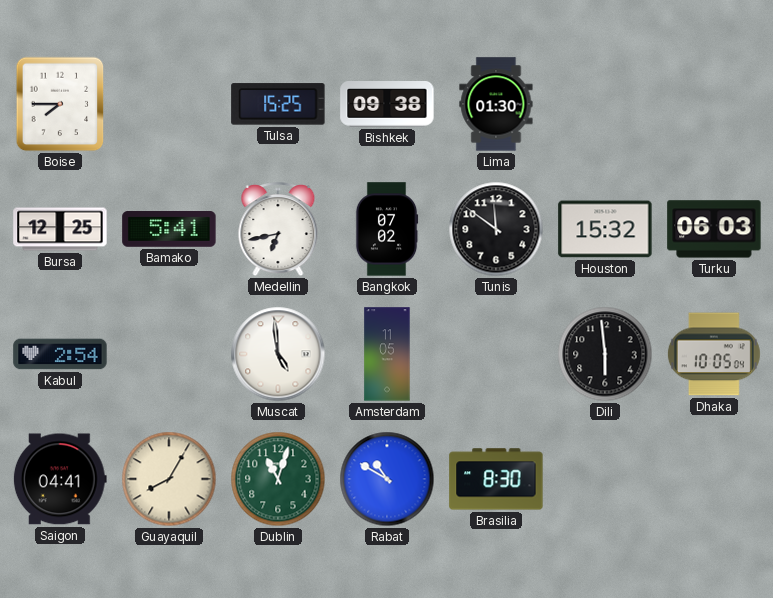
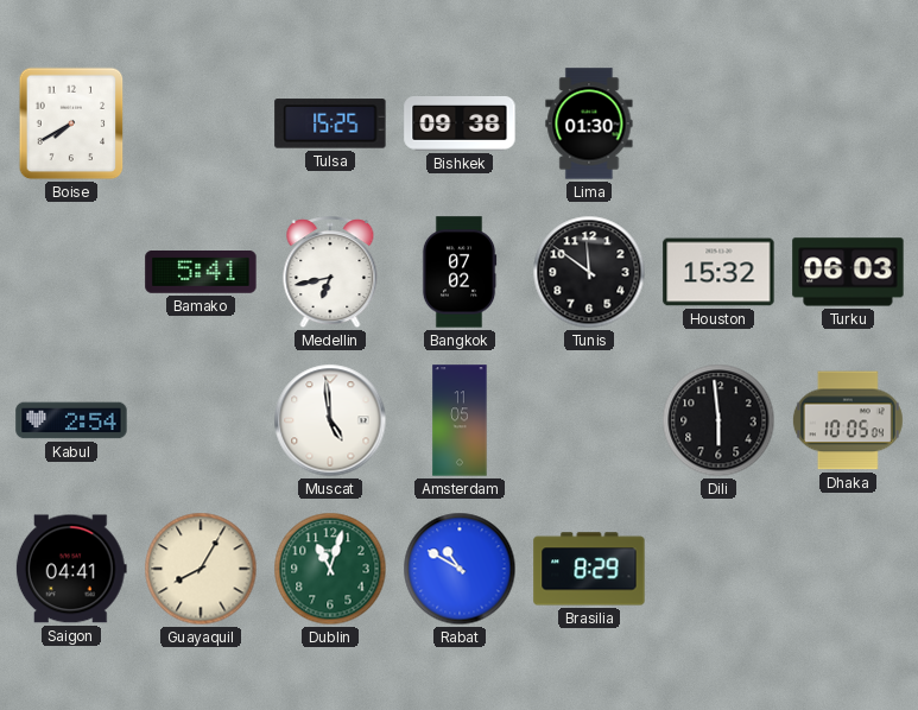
Boise: 7:45 -> 7:40 (71, 123)
Bursa: 12:25 -> none (60, 229)
Brasilia: 8:30 -> 8:29 (589, 569)
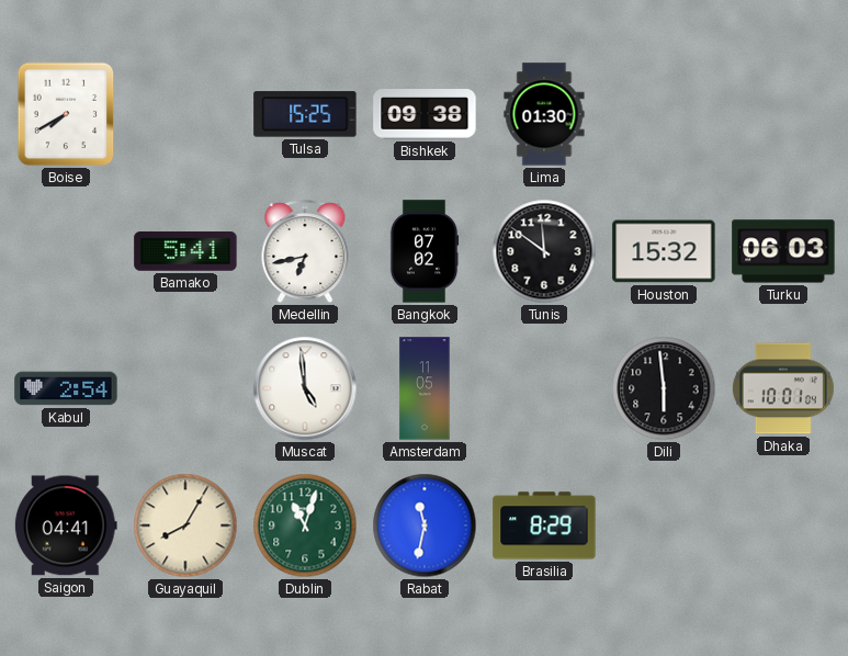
Dhaka: 10:05 -> 10:01 (783, 388)
Rabat: 10:50 -> 11:32 (425, 525)
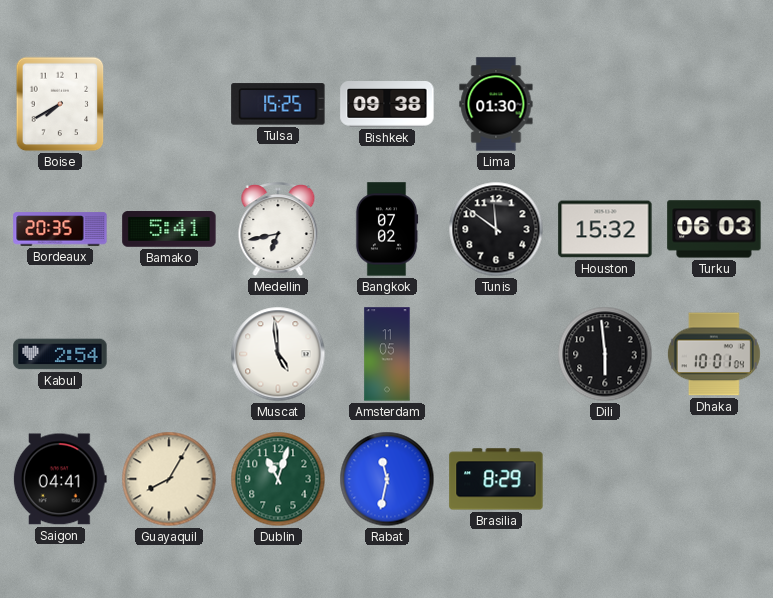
Bordeaux: none -> 20:35 (60, 229)
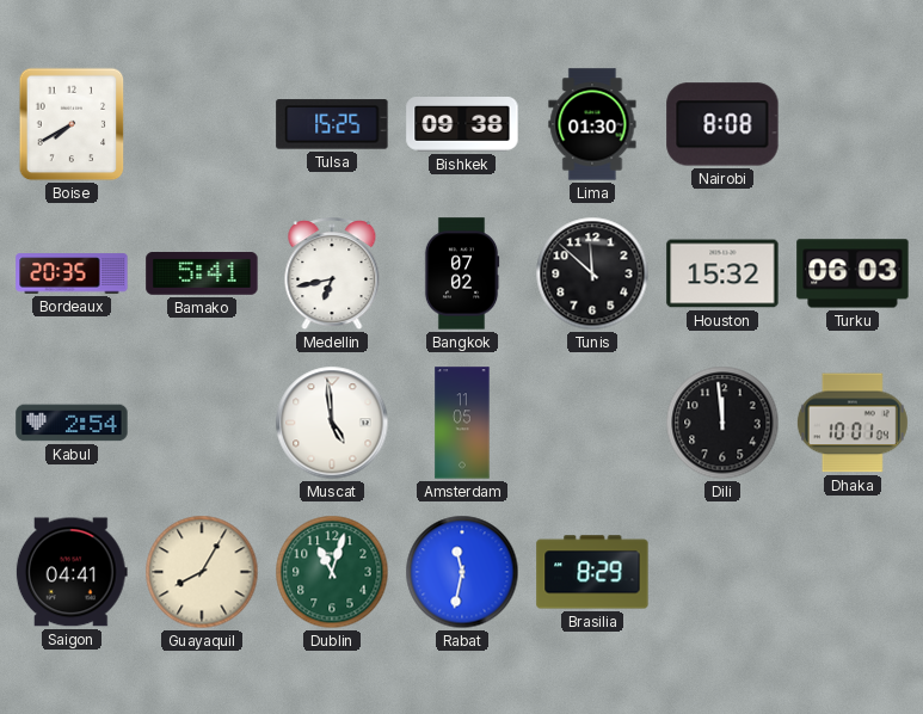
Nairobi: none -> 8:08 (722, 124)
Tunis: 11:51 -> 11:52 (592, 273)
Dili: 5:59 -> 11:59 (722, 423)
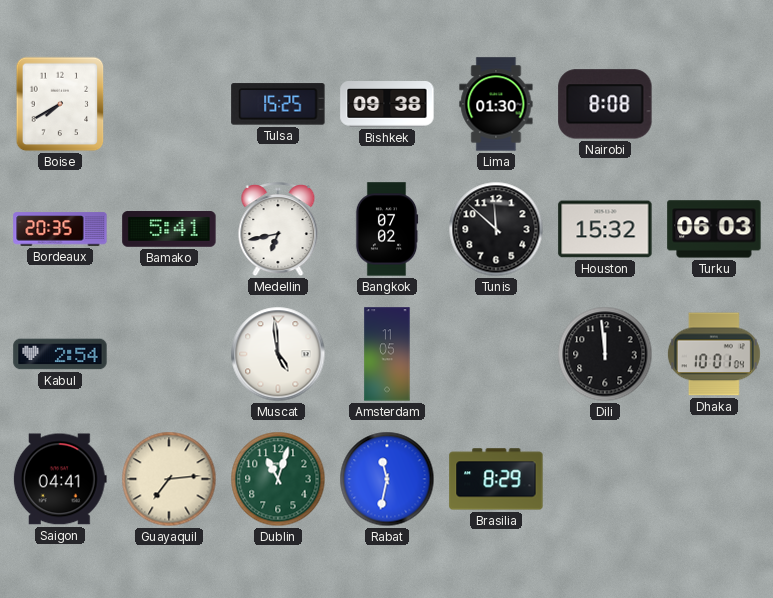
Guayaquil: 8:05 -> 7:14 (169, 479)
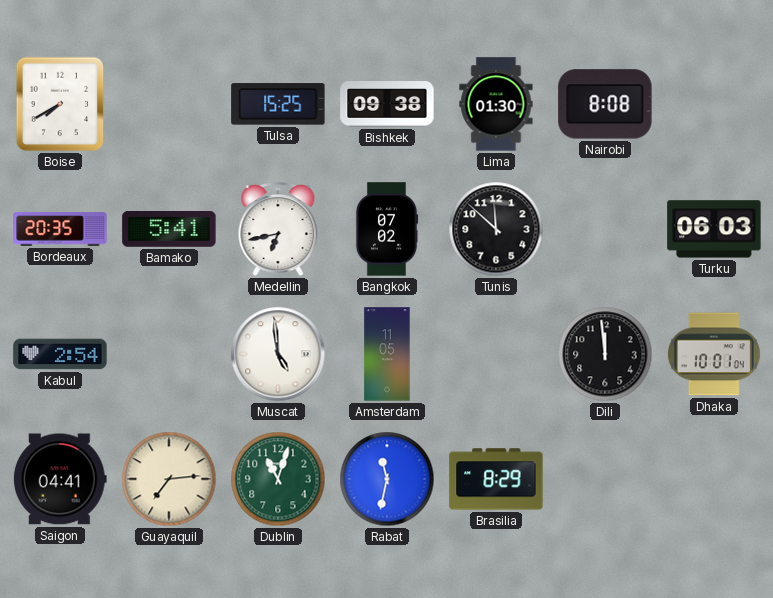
Houston: 15:32 -> none (605, 229)
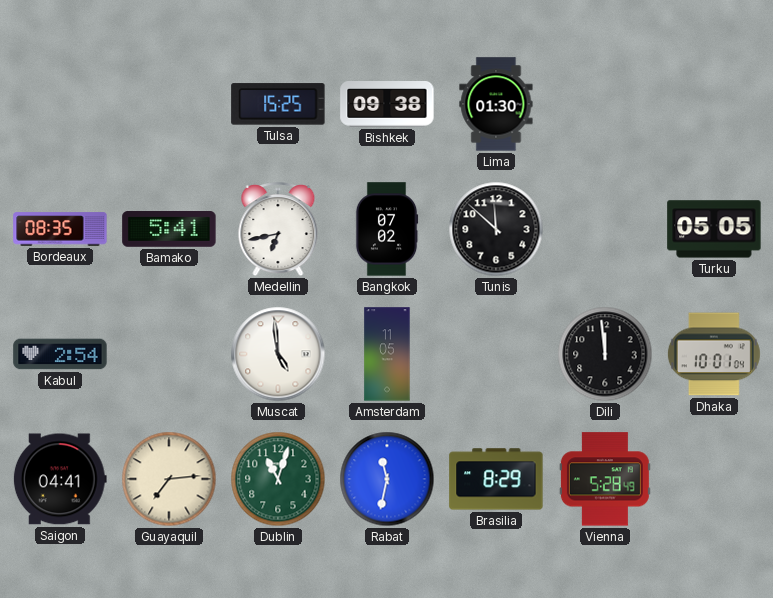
Boise: 7:40 -> none (60, 104)
Nairobi: 8:08 -> none (605, 104)
Bordeaux: 20:35 -> 08:35 (60, 229)
Turku: 06:03 -> 05:05 (714, 229)
Vienna: none -> 5:28 (605, 479)
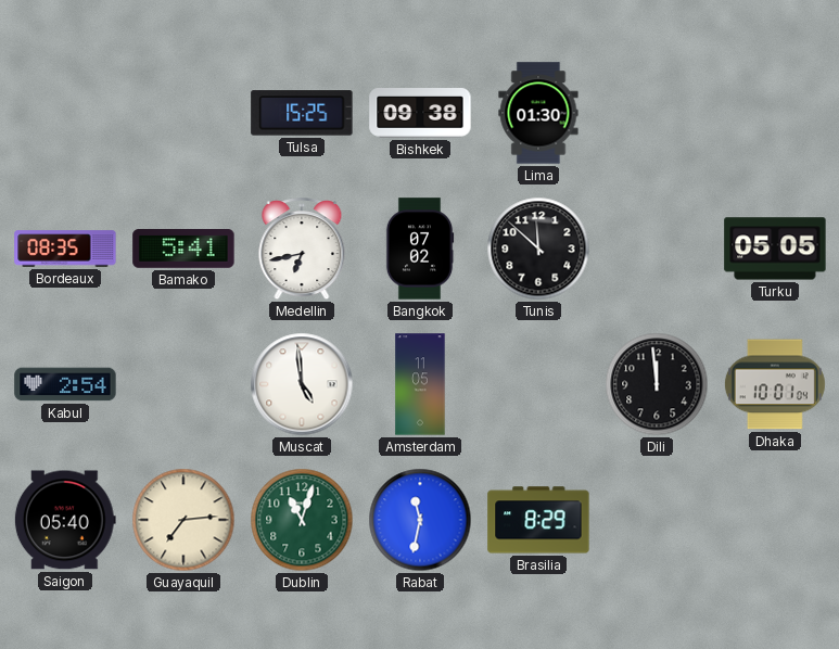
Saigon: 04:41 -> 05:40 (65, 520)
Vienna: 5:28 -> none (605, 479)
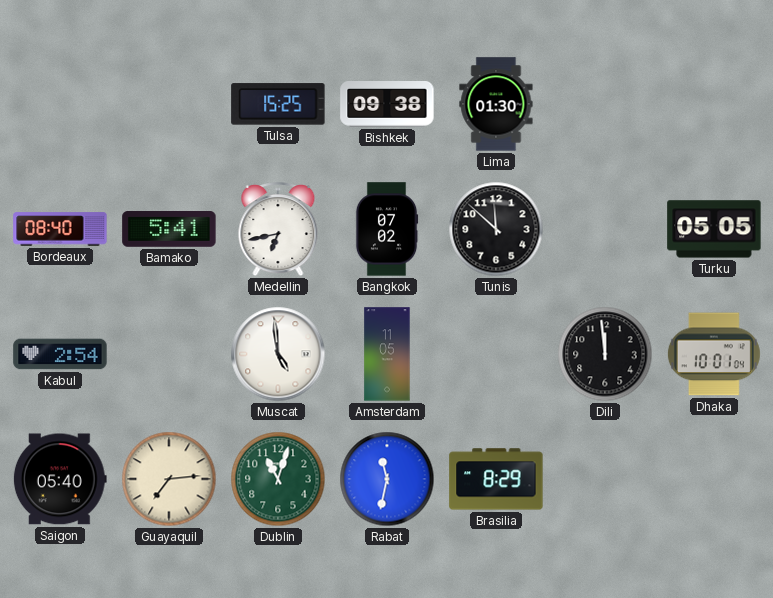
Bordeaux: 08:35 -> 08:40 (60, 229)
